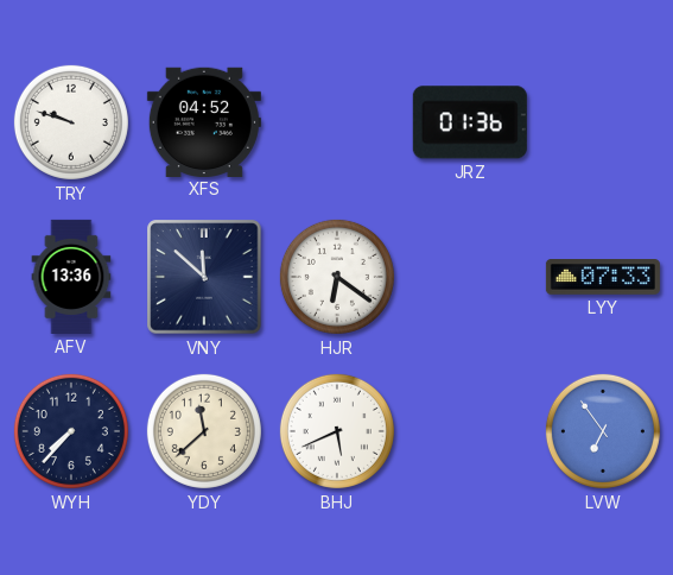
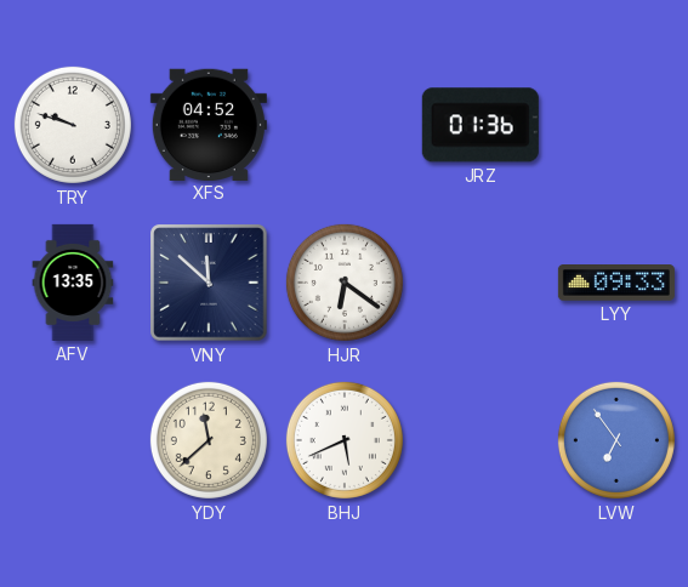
AFV: 13:36 -> 13:35 (73, 283)
LYY: 07:33 -> 09:33 (616, 283)
WYH: 7:37 -> none (71, 431)
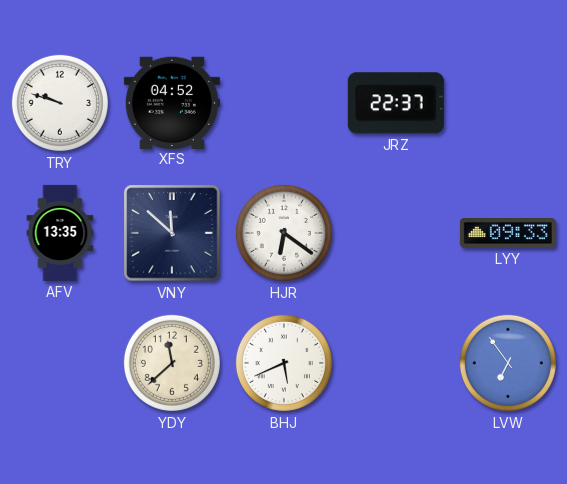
JRZ: 01:36 -> 22:37 (396, 103)
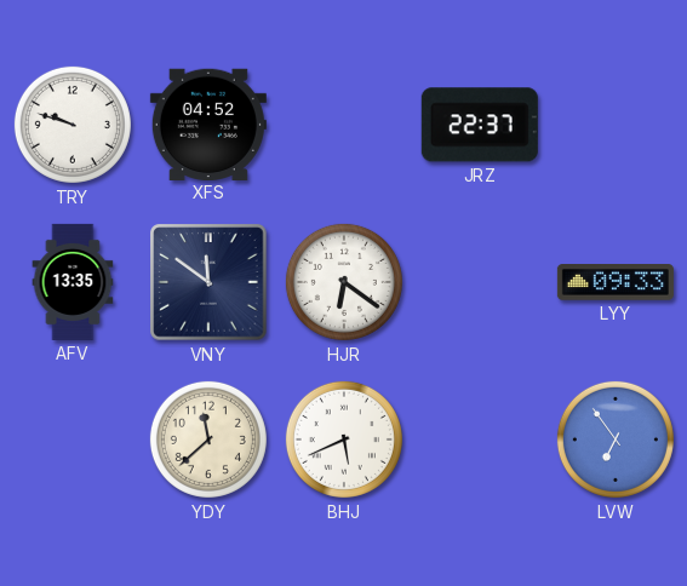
VNY: 11:52 -> 11:51 (208, 282)
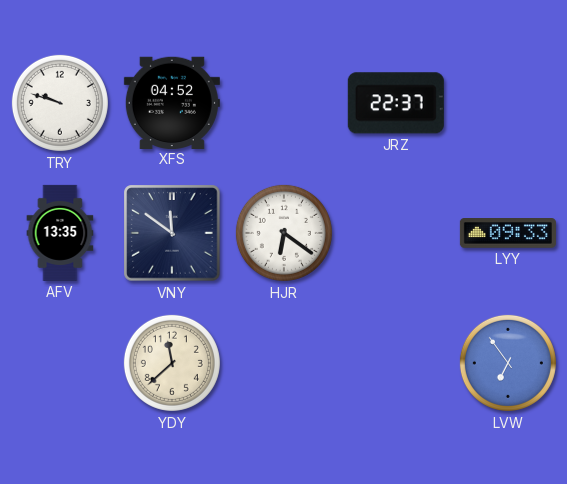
BHJ: 5:41 -> none (344, 439)
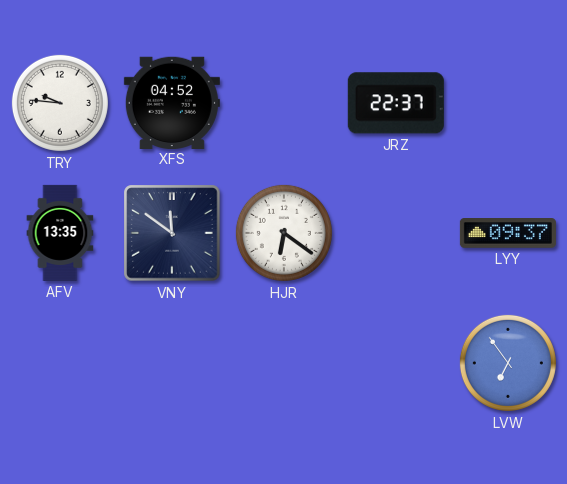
TRY: 9:48 -> 9:46 (60, 103)
LYY: 09:33 -> 09:37 (508, 233)
YDY: 11:38 -> none (172, 363)
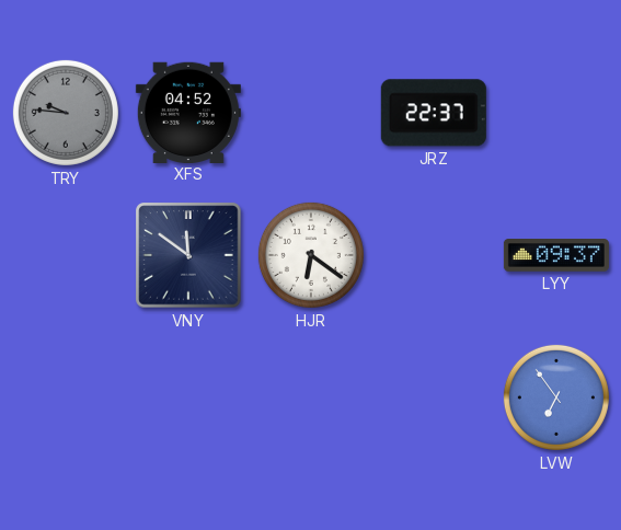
TRY dial: white -> grey (66, 113)
AFV: 13:35 -> none (60, 233)
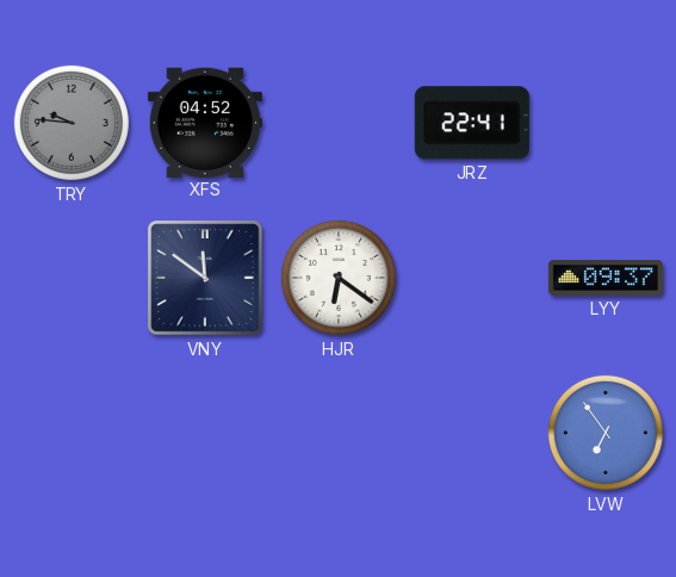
JRZ: 22:37 -> 22:41 (472, 123)
